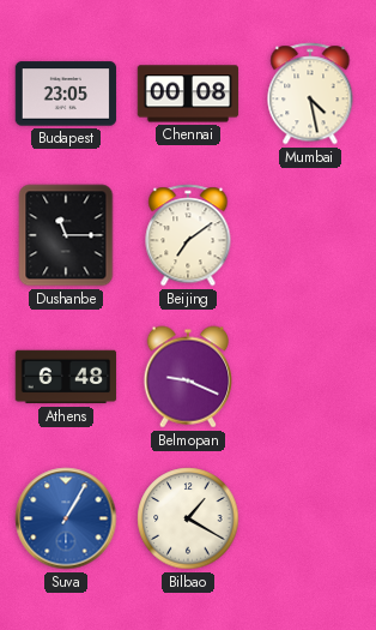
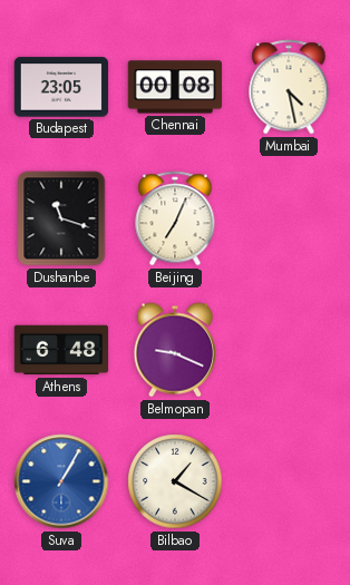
Dushanbe: 11:15 -> 11:18 (61, 218)
Beijing: 7:09 -> 7:04 (175, 218)
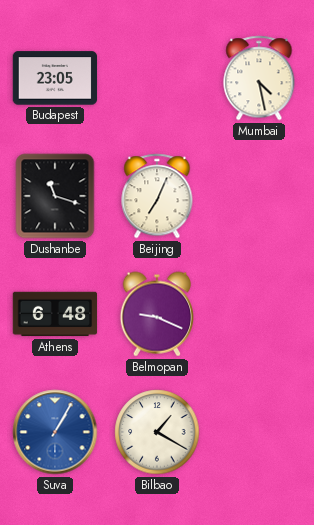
Chennai: 00:08 -> none (175, 87)
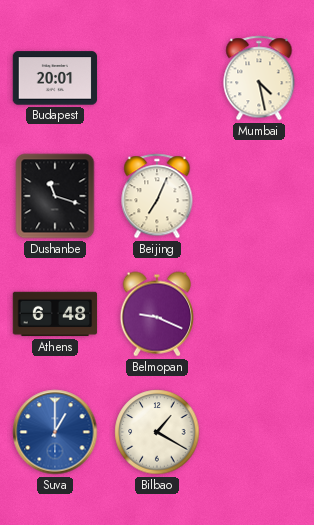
Budapest: 23:05 -> 20:01 (55, 78)
Suva: 1:05 -> 1:00 (55, 432)
